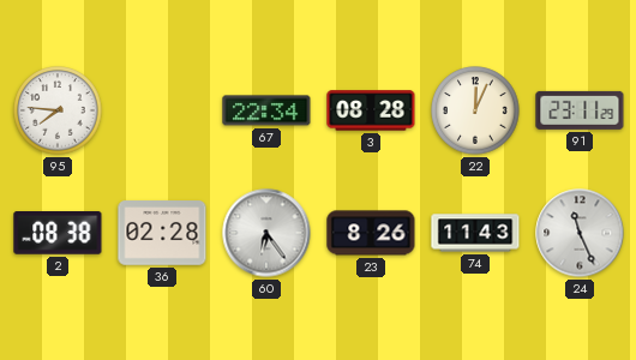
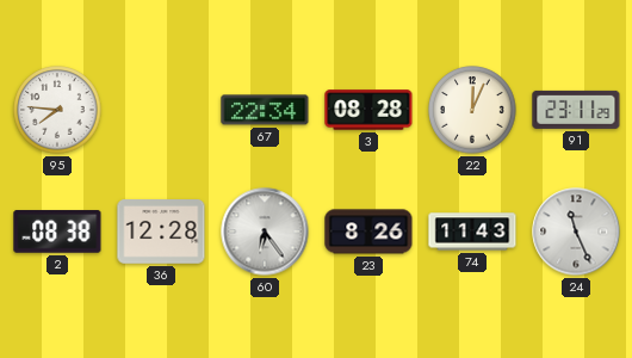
36: 02:28 -> 12:28 (161, 232)
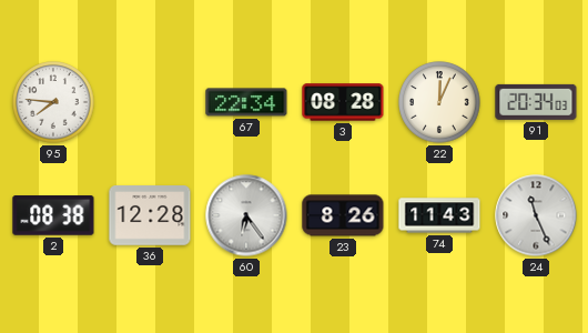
91: 23:11 -> 20:34 (536, 102)
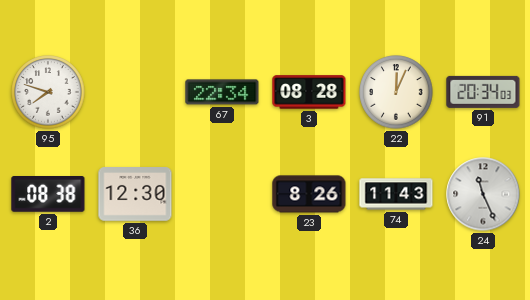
95: 7:46 -> 7:48 (48, 92)
36: 12:28 -> 12:30 (135, 194)
60: 6:24 -> none (246, 215)
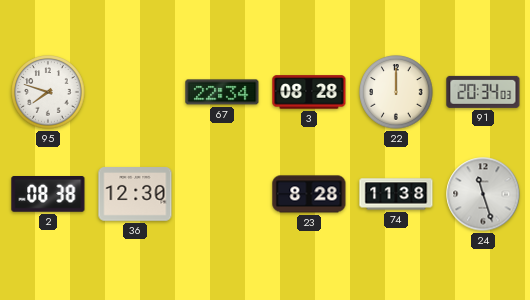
22: 12:04 -> 12:00 (396, 92)
23: 8:26 -> 8:28 (309, 194)
74: 11:43 -> 11:38 (396, 194)
24: 11:26 -> 11:27 (483, 194)
